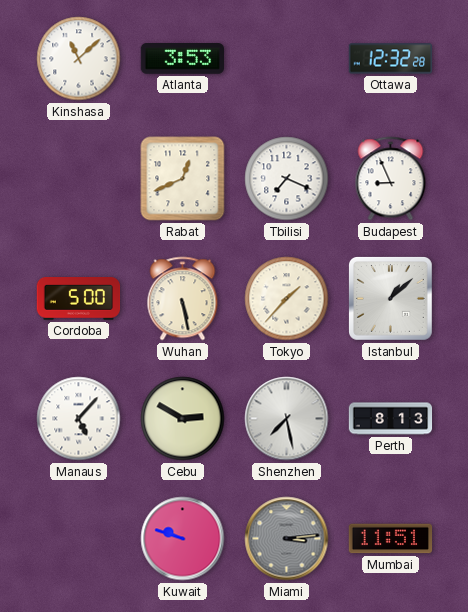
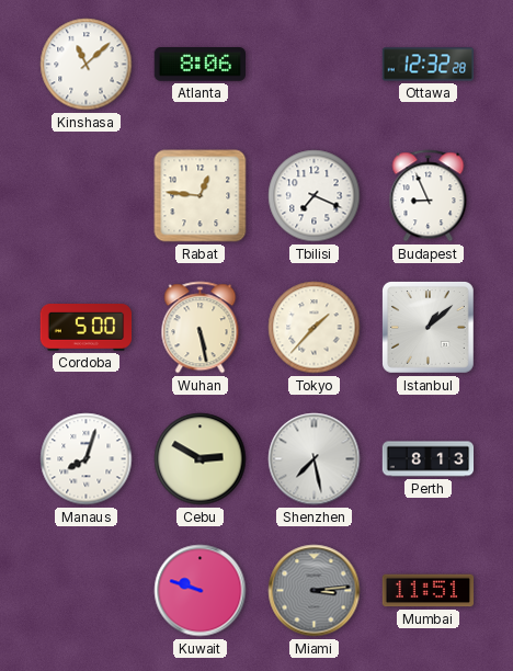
Atlanta: 3:53 -> 8:06 (201, 65)
Rabat: 12:41 -> 12:46 (201, 196)
Manaus: 5:07 -> 8:03 (87, 459)
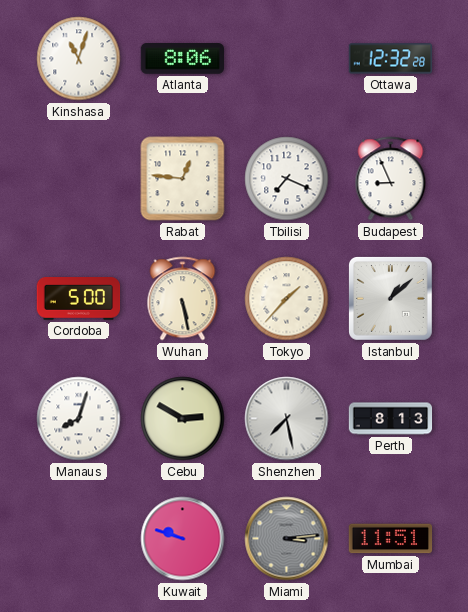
Kinshasa: 11:08 -> 11:03 (79, 59)
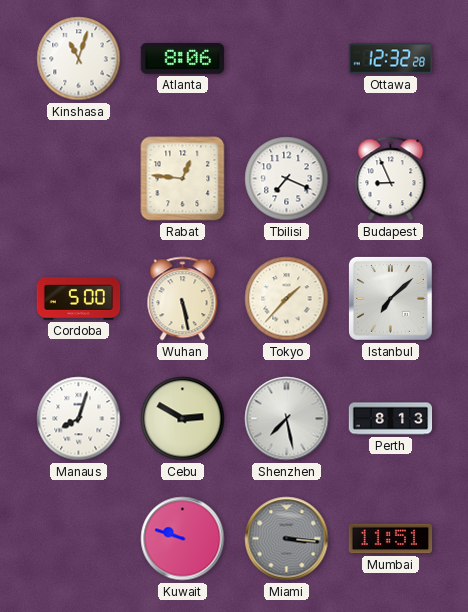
Istanbul: 1:08 -> 7:08 (391, 299)
Miami: 3:14 -> 3:16 (287, 539)
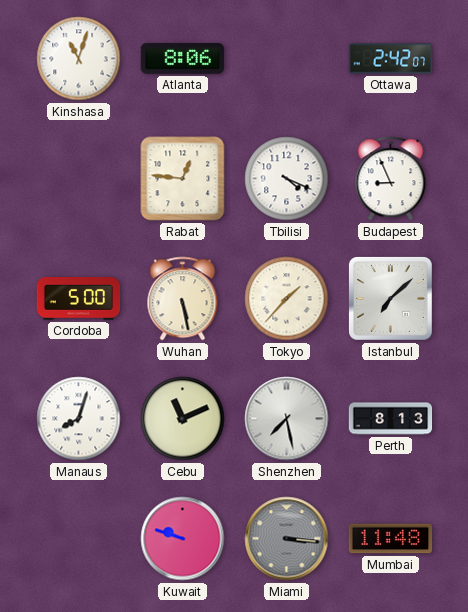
Ottawa: 12:32 -> 2:42 (391, 59)
Tbilisi: 7:19 -> 4:19 (287, 179)
Cebu: 2:50 -> 11:11 (183, 419)
Mumbai: 11:51 -> 11:48 (391, 539)
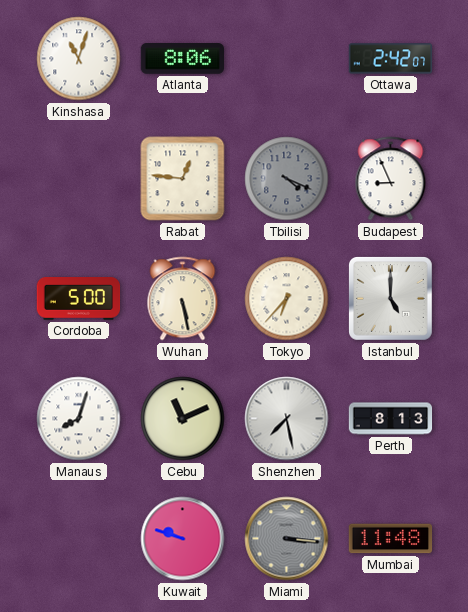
Tbilisi dial: white -> grey (287, 179)
Tokyo: 1:37 -> 6:37 (287, 299)
Istanbul: 7:08 -> 5:00 (391, 299)
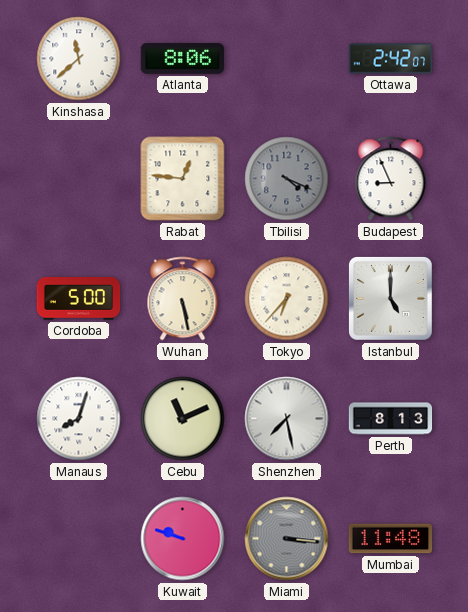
Kinshasa: 11:03 -> 11:38 (79, 59)
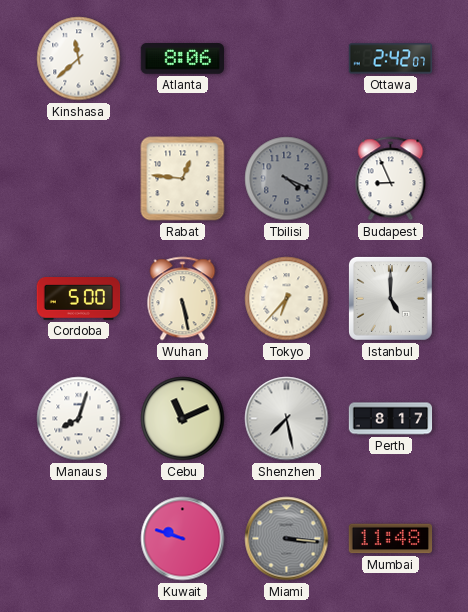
Perth: 8:13 -> 8:17 (391, 419)
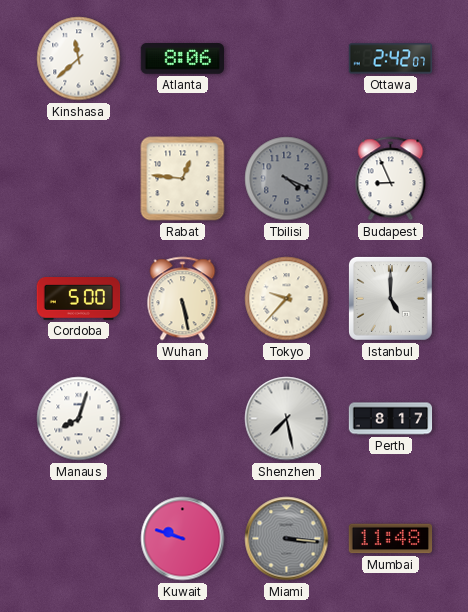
Tokyo: 6:37 -> 9:37 (287, 299)
Cebu: 11:11 -> none (183, 419)
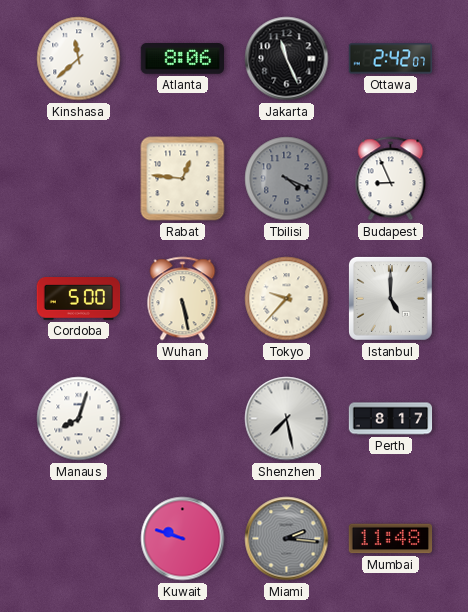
Jakarta: none -> 11:26 (287, 59)
Miami: 3:16 -> 2:16 (287, 539)
